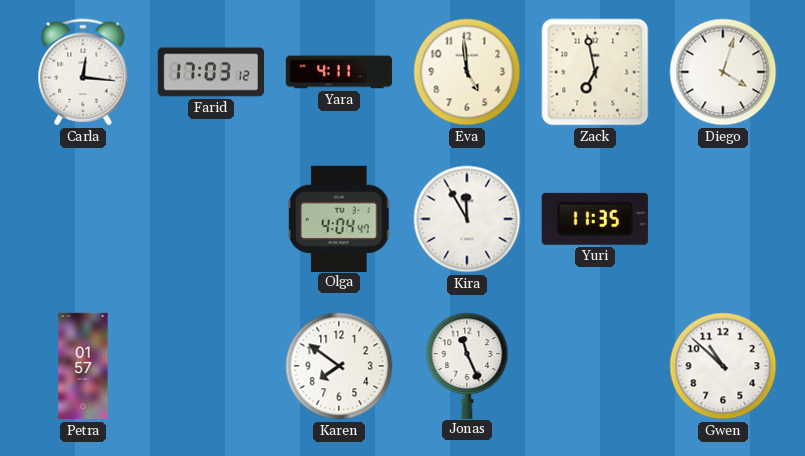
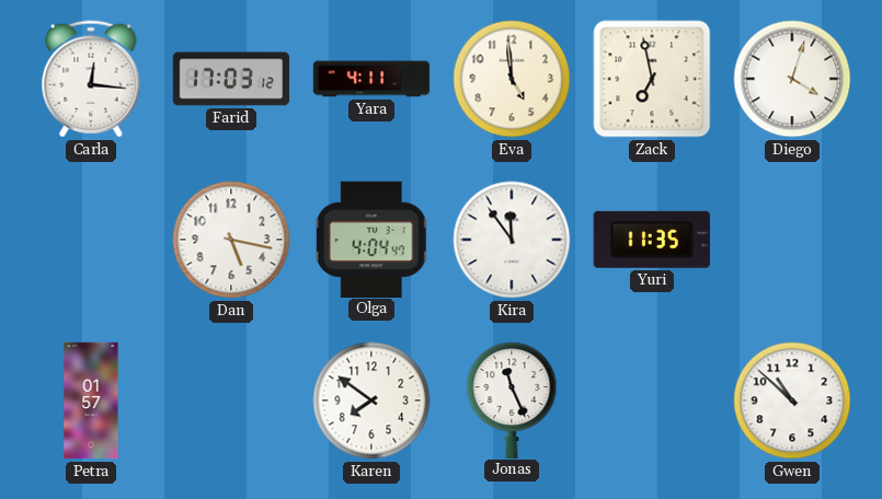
Dan: none -> 5:17 (231, 240)
Kira: 11:55 -> 11:54 (512, 240)
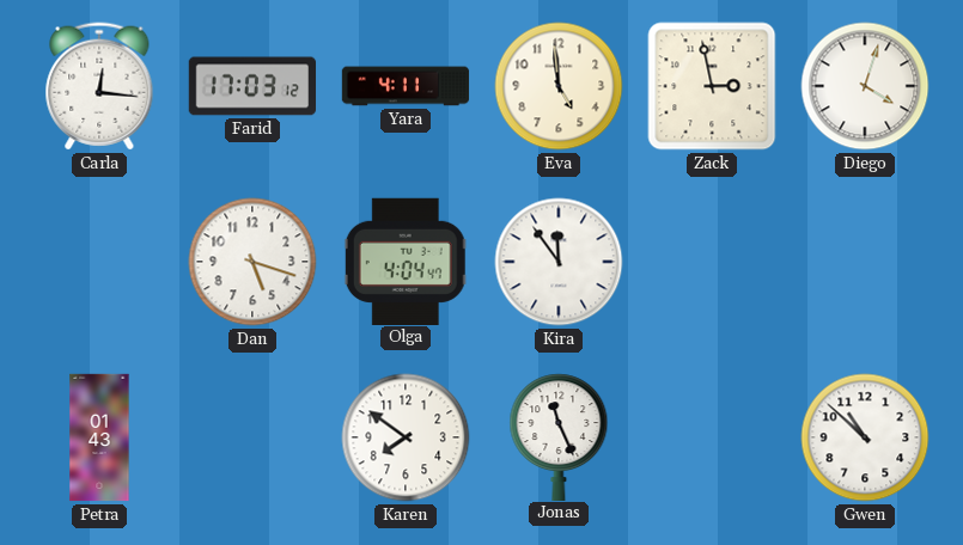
Zack: 6:58 -> 2:58 (712, 86)
Dan: 5:17 -> 5:18 (252, 262)
Yuri: 11:35 -> none (652, 240)
Petra: 01:57 -> 01:43 (99, 437)
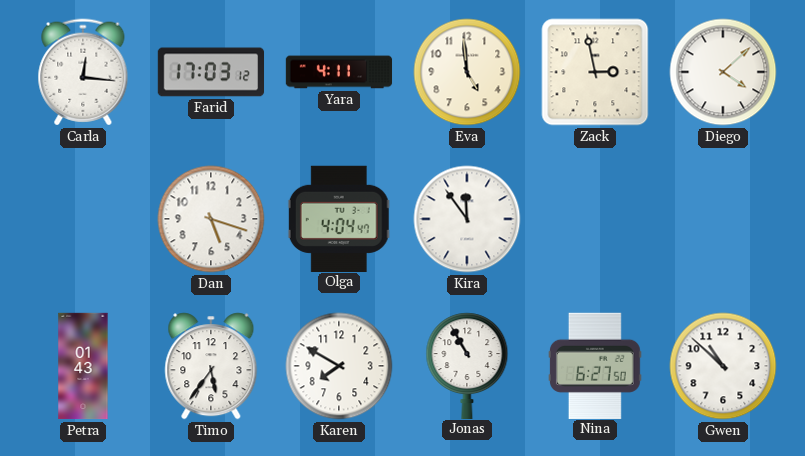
Diego: 4:03 -> 4:08 (723, 72)
Timo: none -> 5:36 (211, 366)
Karen: 7:51 -> 7:50 (339, 366)
Jonas: 11:26 -> 10:55 (467, 365)
Nina: none -> 6:27 (595, 365)
